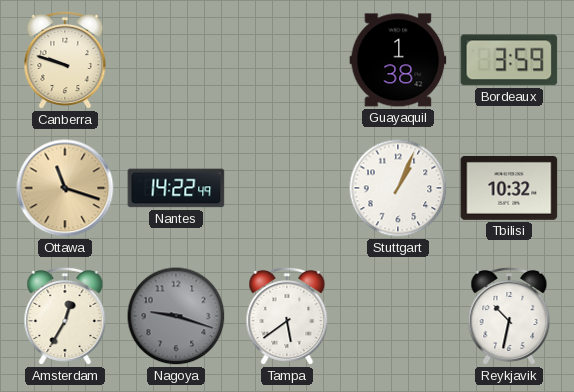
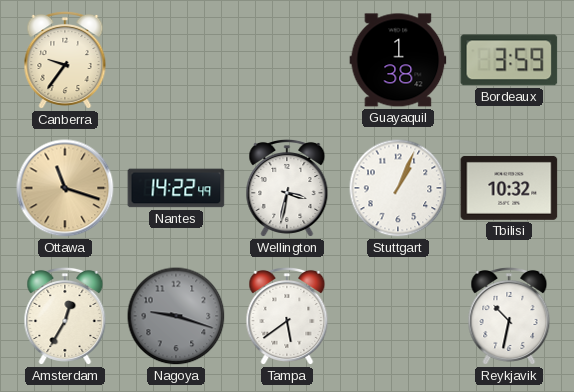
Canberra: 9:48 -> 9:36 (65, 60)
Wellington: none -> 3:32 (287, 188)
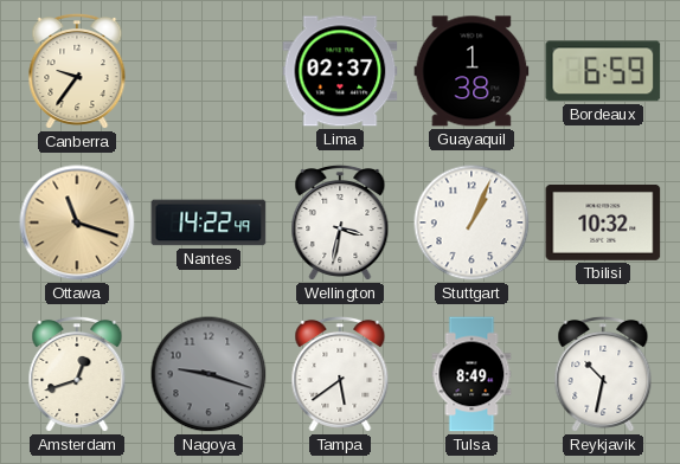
Lima: none -> 02:37 (340, 71)
Bordeaux: 3:59 -> 6:59 (603, 71)
Amsterdam: 12:35 -> 12:42 (77, 374)
Tulsa: none -> 8:49 (471, 374)
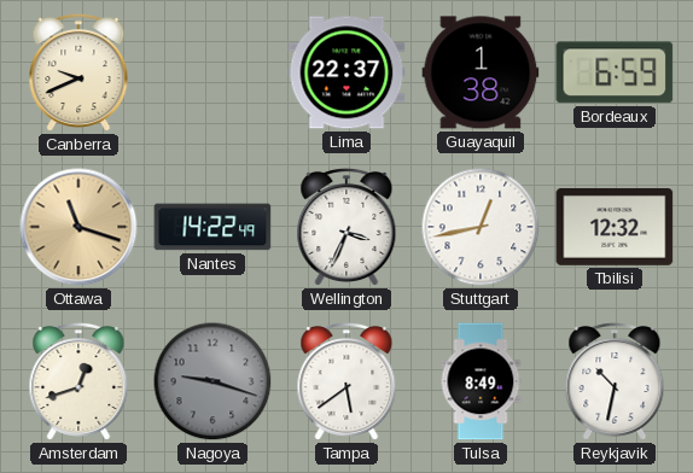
Canberra: 9:36 -> 9:41 (78, 72)
Lima: 02:37 -> 22:37 (346, 72)
Wellington: 3:32 -> 3:34 (346, 227)
Stuttgart: 1:04 -> 12:43 (481, 227)
Tbilisi: 10:32 -> 12:32 (615, 227)
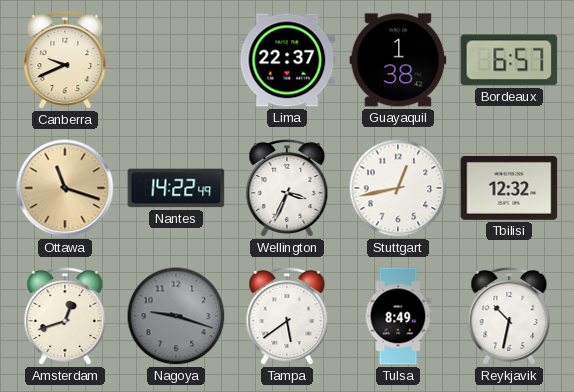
Bordeaux: 6:59 -> 6:57 (509, 60)
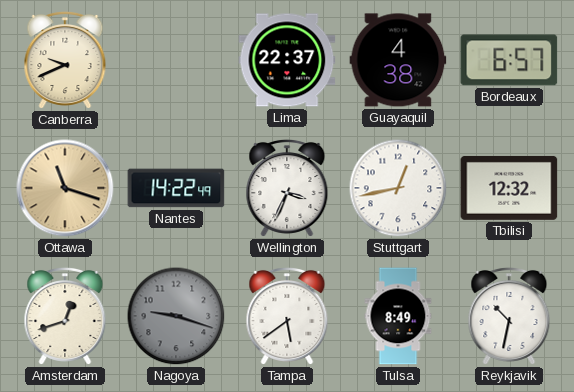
Guayaquil: 1:38 -> 4:38 (398, 60)
